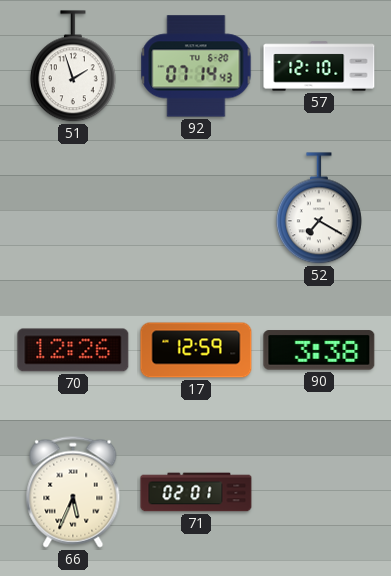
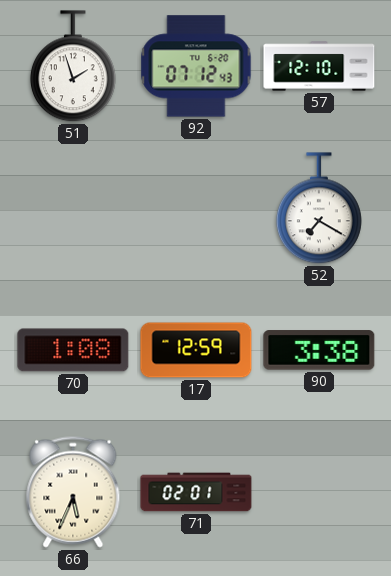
92: 07:14 -> 07:12 (196, 66)
70: 12:26 -> 1:08 (73, 350)
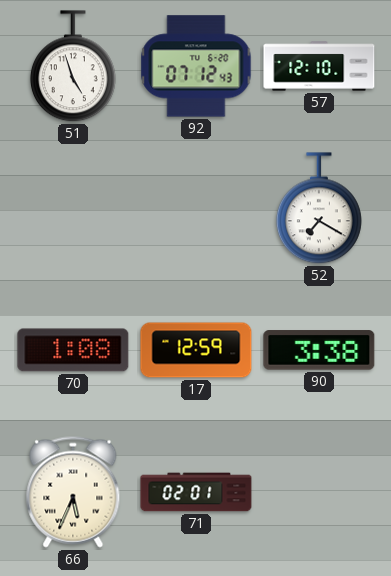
51: 1:57 -> 4:57 (73, 67)
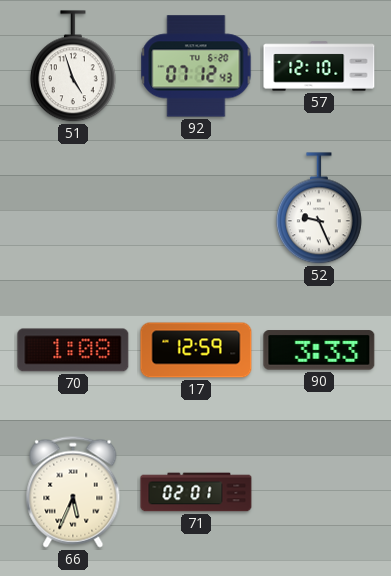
52: 7:20 -> 9:26 (319, 209)
90: 3:38 -> 3:33 (319, 350)
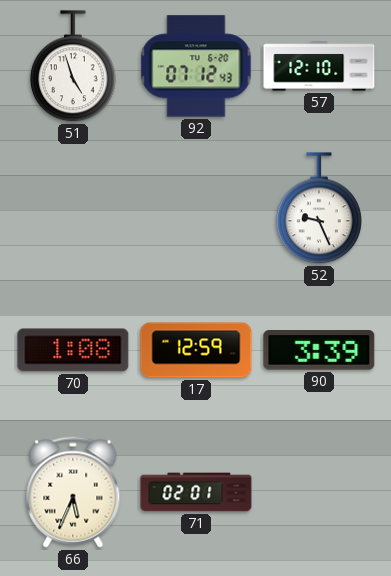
90: 3:33 -> 3:39 (319, 350)
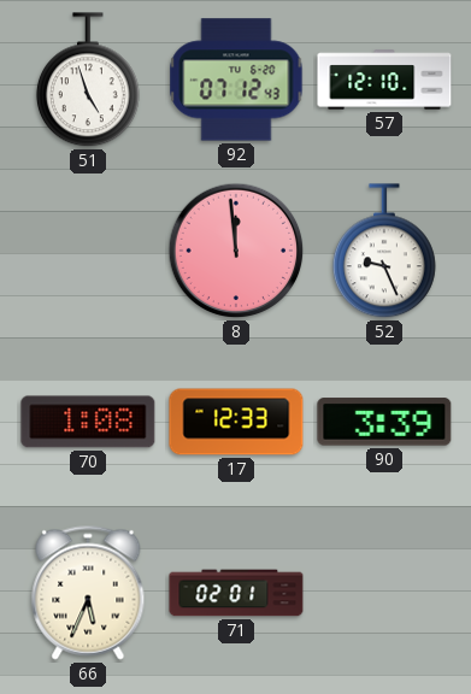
8: none -> 11:59 (236, 251)
17: 12:59 -> 12:33 (236, 422)
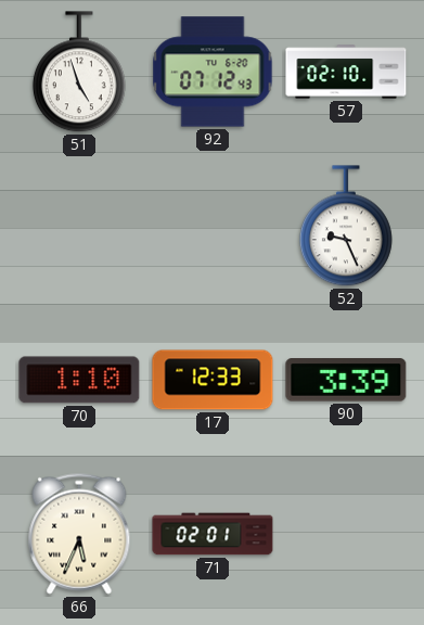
57: 12:10 -> 02:10 (346, 72)
8: 11:59 -> none (236, 251)
70: 1:08 -> 1:10 (79, 380)
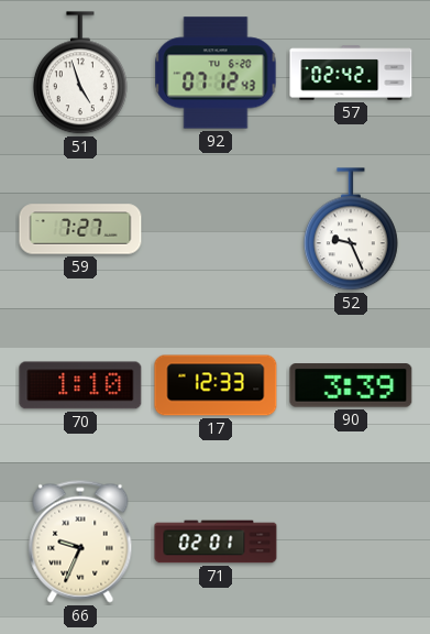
57: 02:10 -> 02:42 (351, 73)
59: none -> 7:27 (80, 229)
66: 5:34 -> 9:34 (80, 542)
